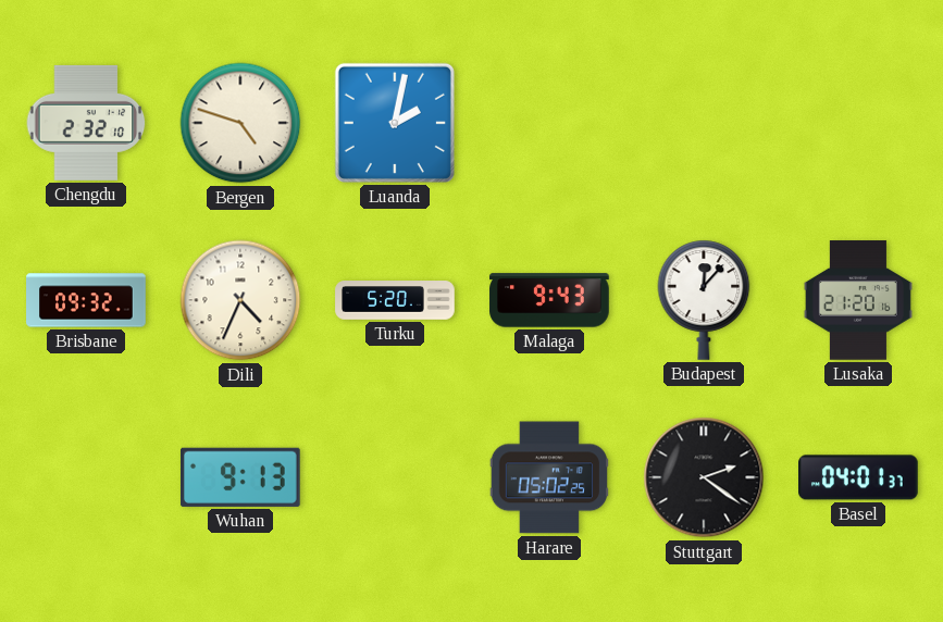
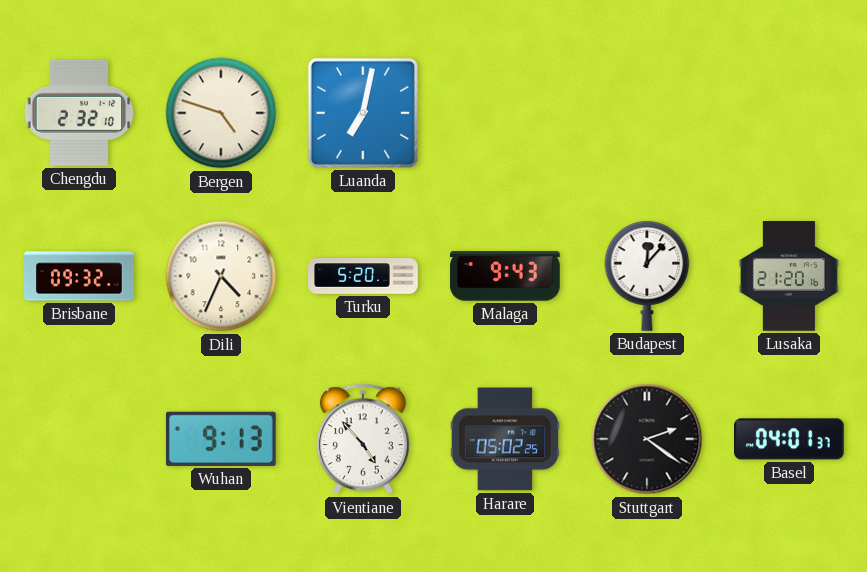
Luanda: 2:02 -> 7:02 (363, 113)
Vientiane: none -> 4:53 (363, 439)
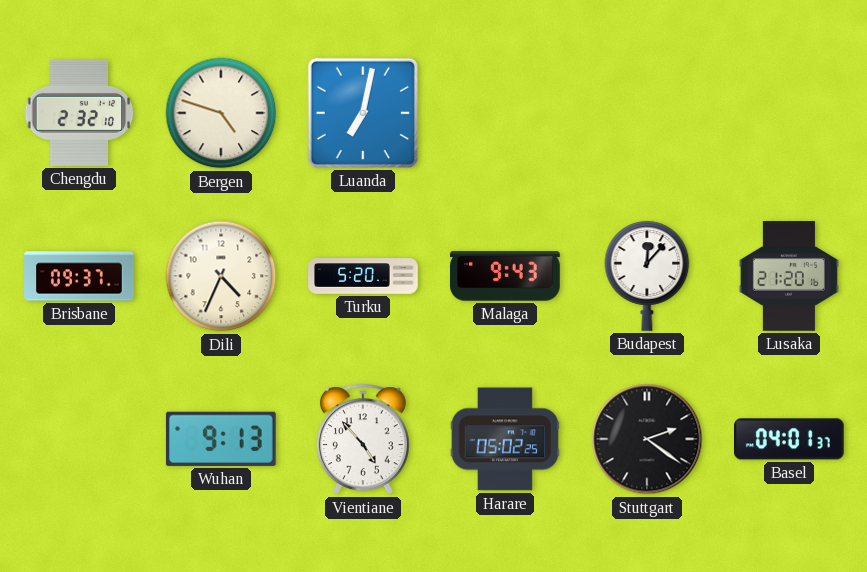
Brisbane: 09:32 -> 09:37 (79, 276)
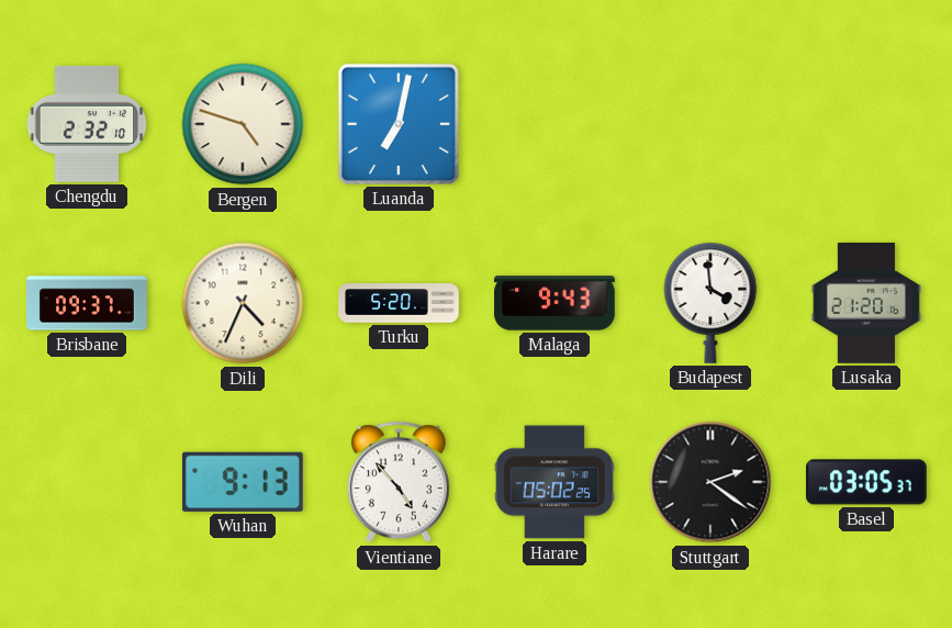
Budapest: 12:07 -> 3:59 (710, 303)
Basel: 04:01 -> 03:05 (867, 482)
